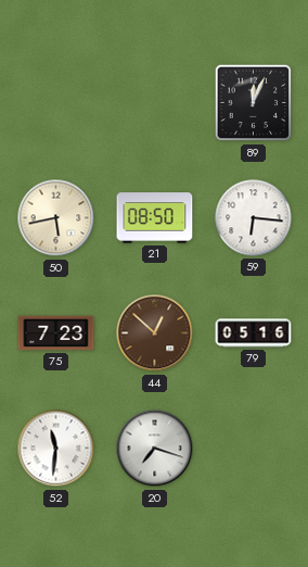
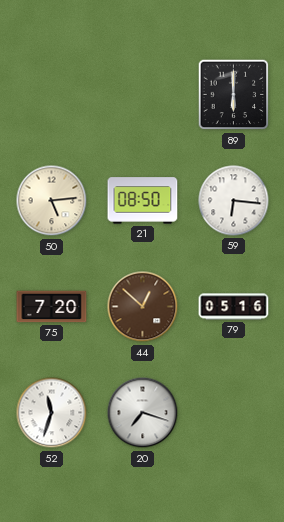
89: 12:04 -> 6:00 (234, 95)
50: 5:43 -> 5:14 (52, 201)
75: 7:23 -> 7:20 (52, 307)
52: 11:31 -> 11:33 (52, 413)
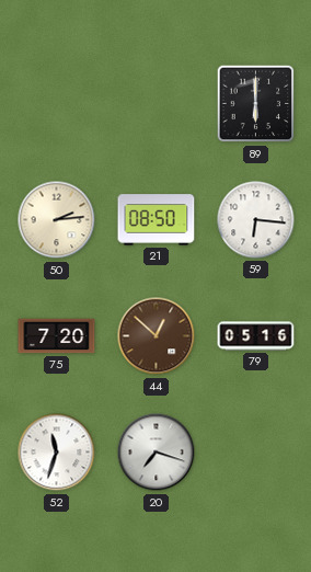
50: 5:14 -> 2:14 (57, 220)
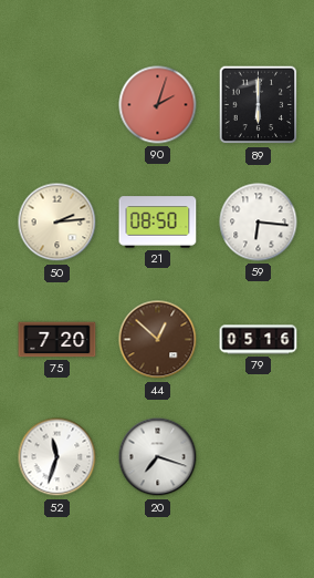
90: none -> 2:03 (158, 105)
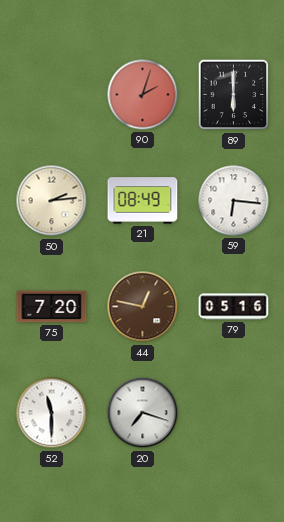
21: 08:50 -> 08:49 (143, 201)
44: 12:52 -> 12:47 (143, 307)
52: 11:33 -> 11:30 (52, 413)
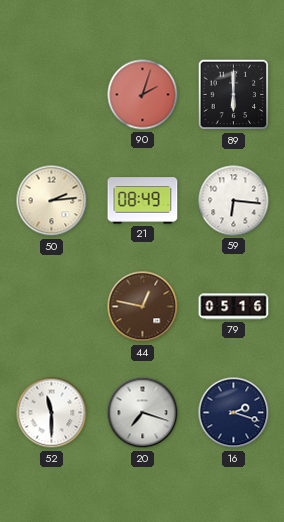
75: 7:20 -> none (52, 307)
16: none -> 2:18 (234, 413)
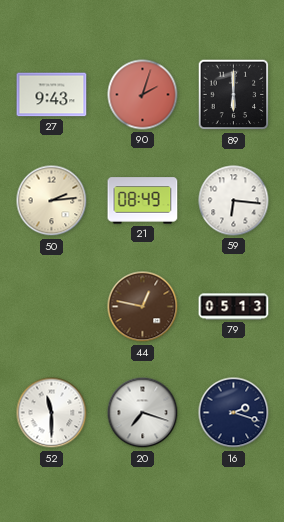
27: none -> 9:43 (52, 95)
79: 05:16 -> 05:13 (234, 307)
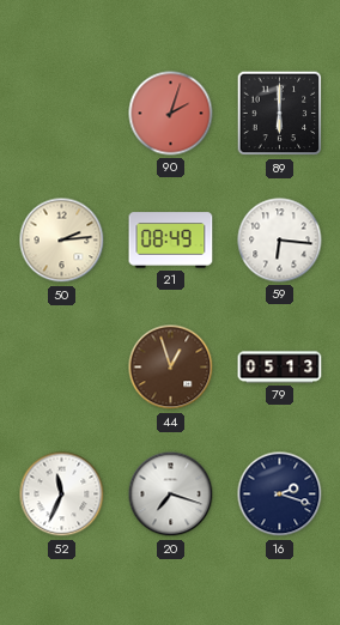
27: 9:43 -> none (52, 95)
44: 12:47 -> 12:57 (171, 368)
52: 11:30 -> 11:34 (62, 494)
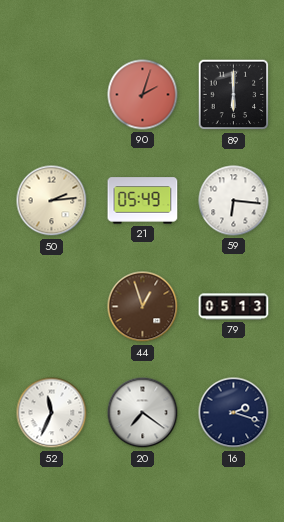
21: 08:49 -> 05:49 (143, 201)
20: 7:18 -> 7:21 (143, 413)
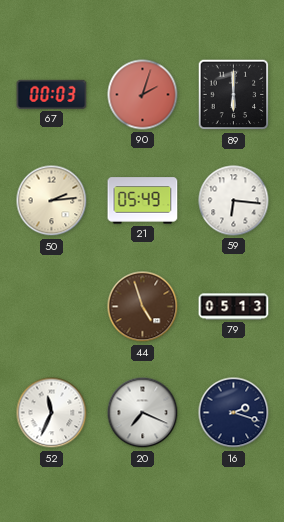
67: none -> 00:03 (52, 94)
44: 12:57 -> 4:57 (143, 307)
20: 7:21 -> 7:19 (143, 413)
